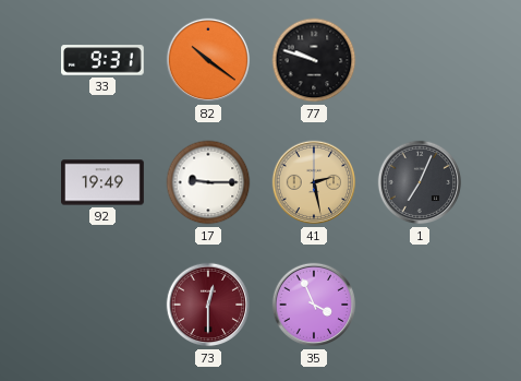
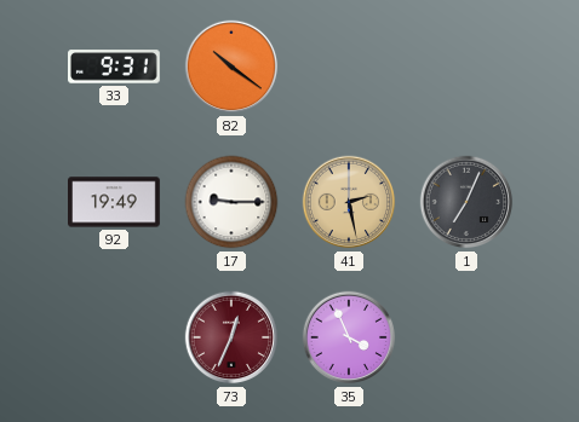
77: 9:48 -> none (314, 60)
73: 12:30 -> 12:34 (231, 337)
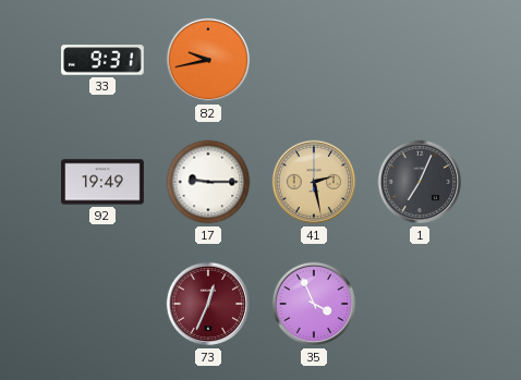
82: 10:21 -> 9:43 (208, 60)
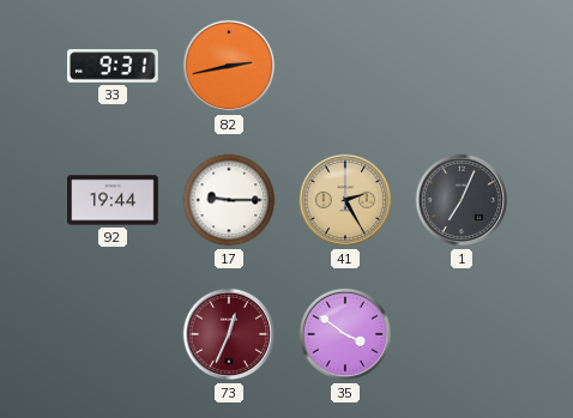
82: 9:43 -> 2:43 (229, 66)
92: 19:49 -> 19:44 (114, 200)
41: 2:28 -> 2:25 (345, 200)
35: 3:56 -> 3:51 (345, 334)
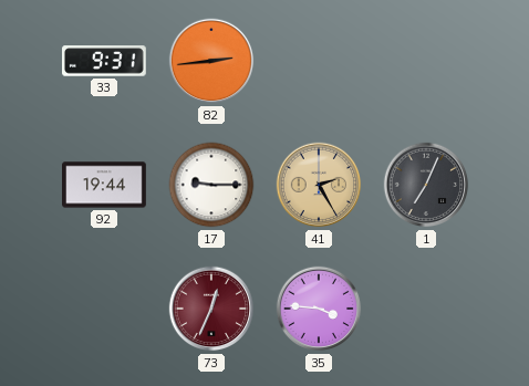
82: 2:43 -> 2:44 (211, 61)
35: 3:51 -> 3:46 (319, 309)
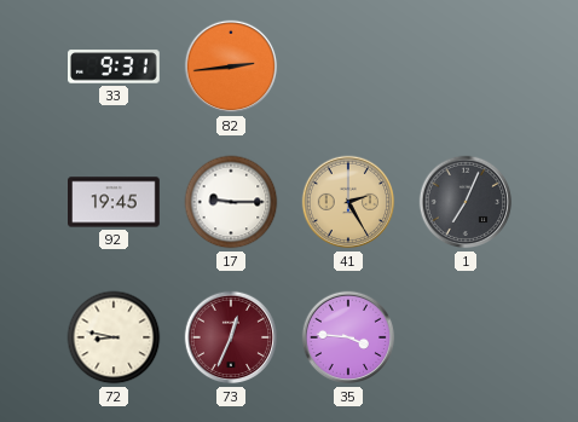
92: 19:44 -> 19:45 (115, 202)
72: none -> 8:47 (114, 337)
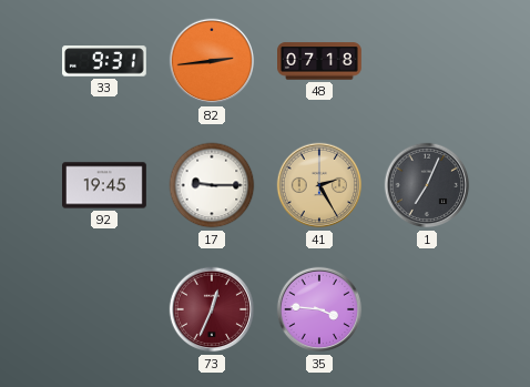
48: none -> 07:18 (320, 61)
72: 8:47 -> none (114, 337)
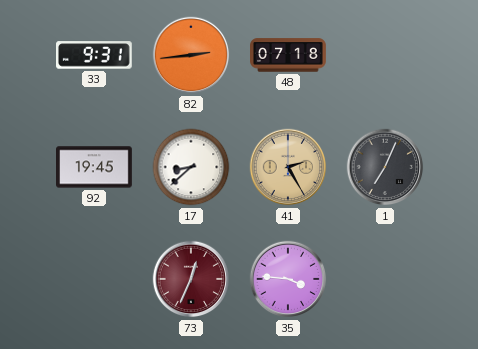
17: 9:15 -> 8:38 (191, 167)
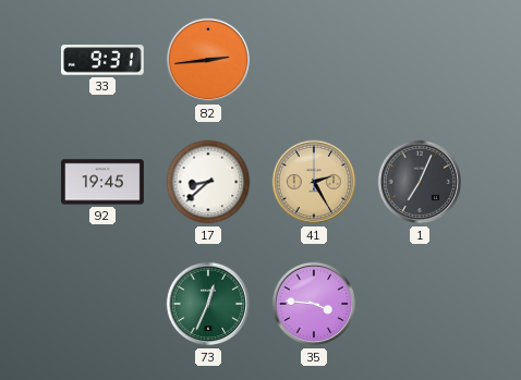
48: 07:18 -> none (289, 55)
73 dial: burgundy -> green (208, 304)
